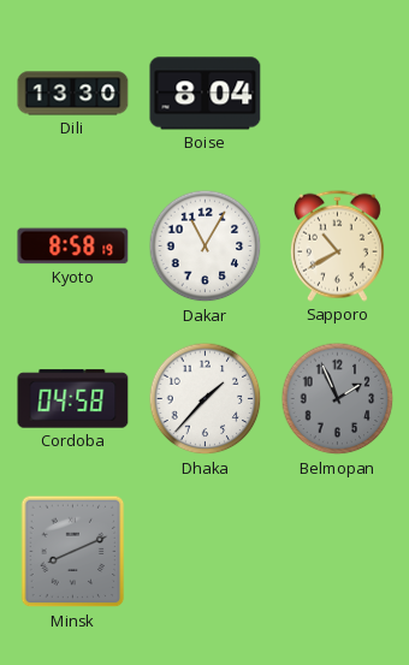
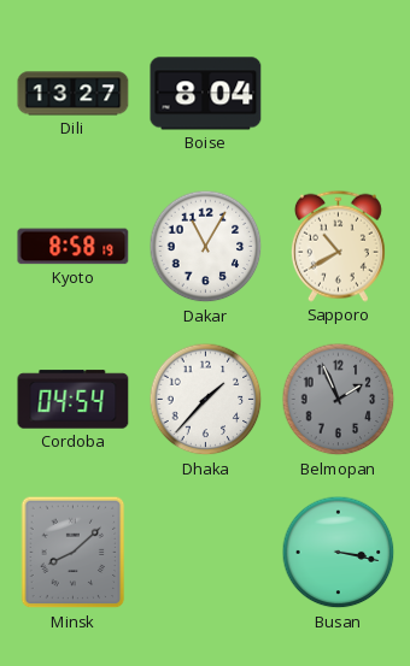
Dili: 13:30 -> 13:27 (74, 94)
Cordoba: 04:58 -> 04:54 (74, 400)
Minsk: 8:11 -> 8:08 (74, 553)
Busan: none -> 3:17 (339, 553)
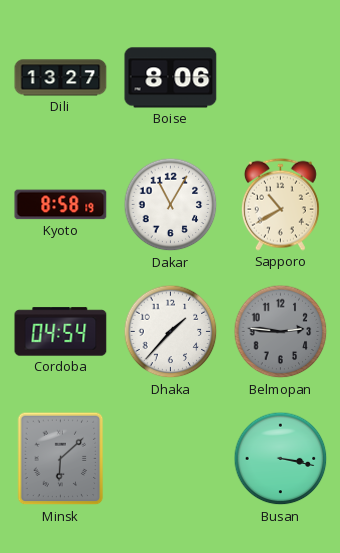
Boise: 8:04 -> 8:06 (171, 78)
Belmopan: 1:56 -> 2:46 (281, 332)
Minsk: 8:08 -> 6:08 (61, 459)
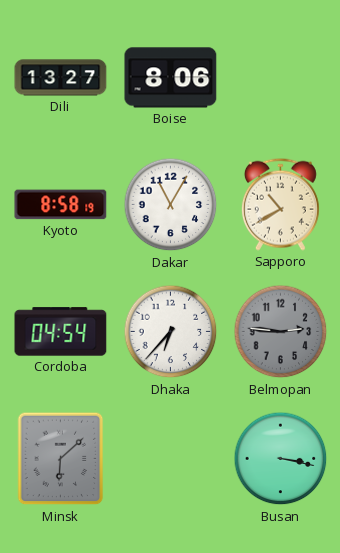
Dhaka: 1:37 -> 6:37 (171, 332)
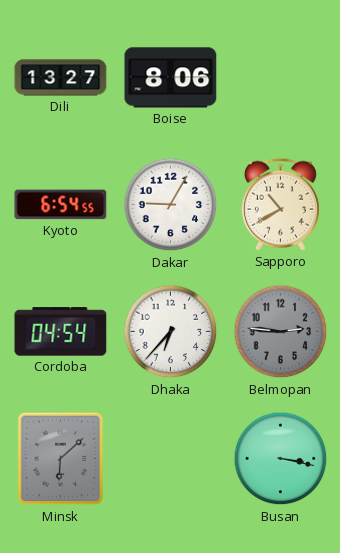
Kyoto: 8:58 -> 6:54 (61, 205)
Dakar: 11:05 -> 9:05 (171, 205)
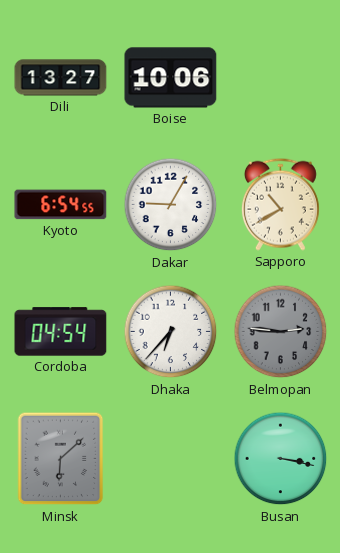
Boise: 8:06 -> 10:06 (171, 78)
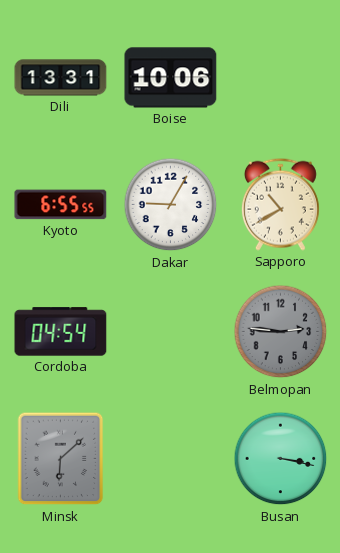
Dili: 13:27 -> 13:31 (61, 78)
Kyoto: 6:54 -> 6:55 (61, 205)
Dhaka: 6:37 -> none (171, 332)
